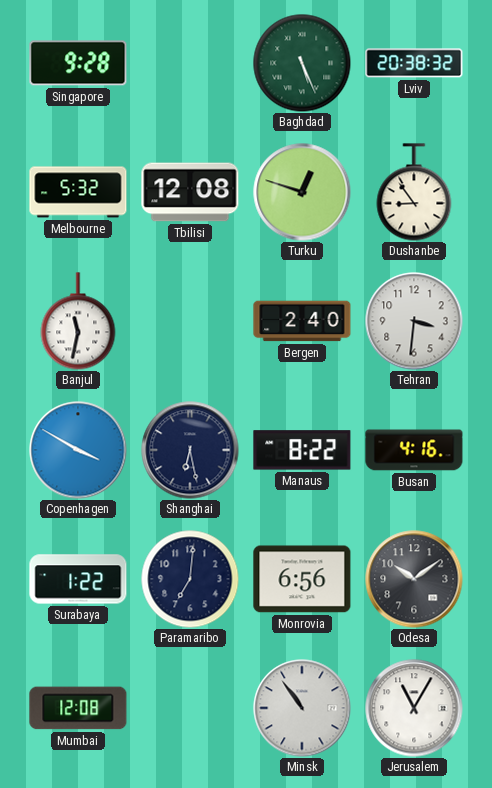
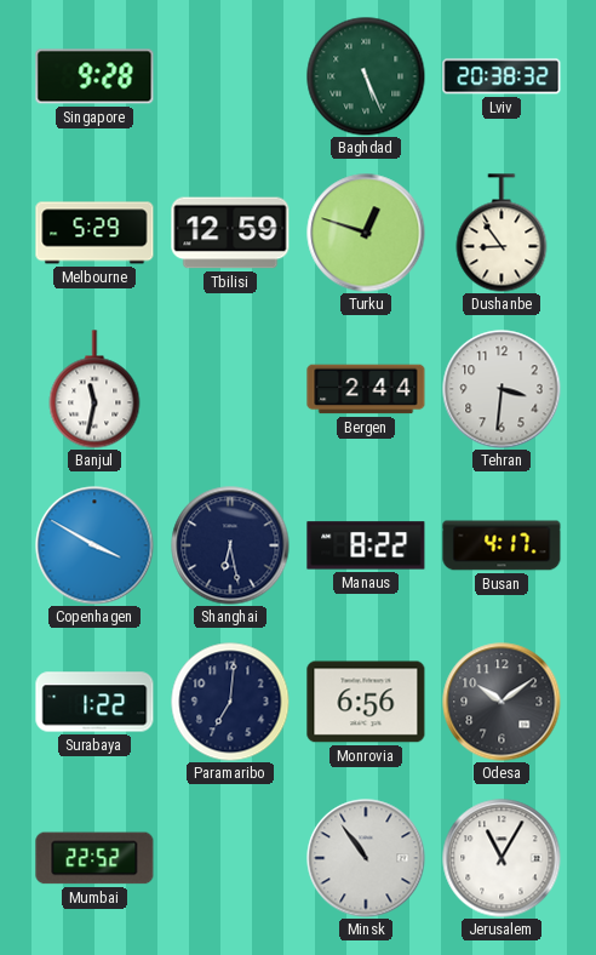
Melbourne: 5:32 -> 5:29 (94, 233)
Tbilisi: 12:08 -> 12:59 (230, 233)
Bergen: 2:40 -> 2:44 (366, 389)
Busan: 4:16 -> 4:17 (502, 545)
Mumbai: 12:08 -> 22:52 (94, 858)
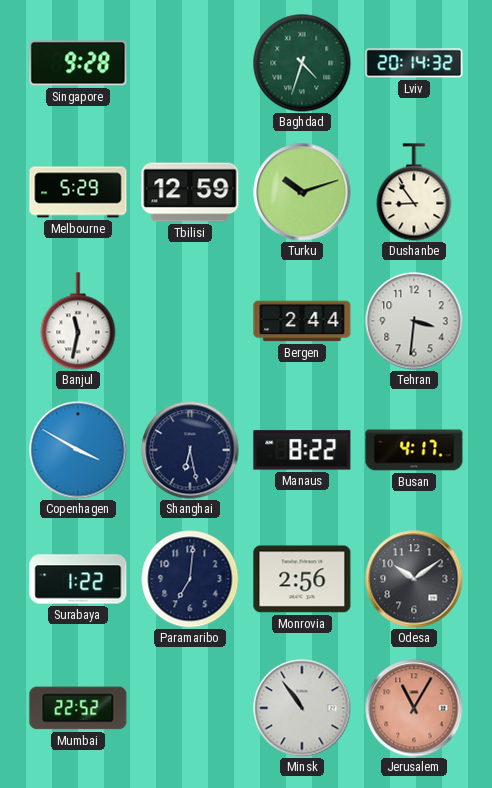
Baghdad: 5:26 -> 4:33 (302, 63)
Lviv: 20:38 -> 20:14 (414, 63)
Turku: 12:48 -> 10:12 (302, 192)
Monrovia: 6:56 -> 2:56 (302, 579)
Jerusalem dial: white -> salmon (414, 708)
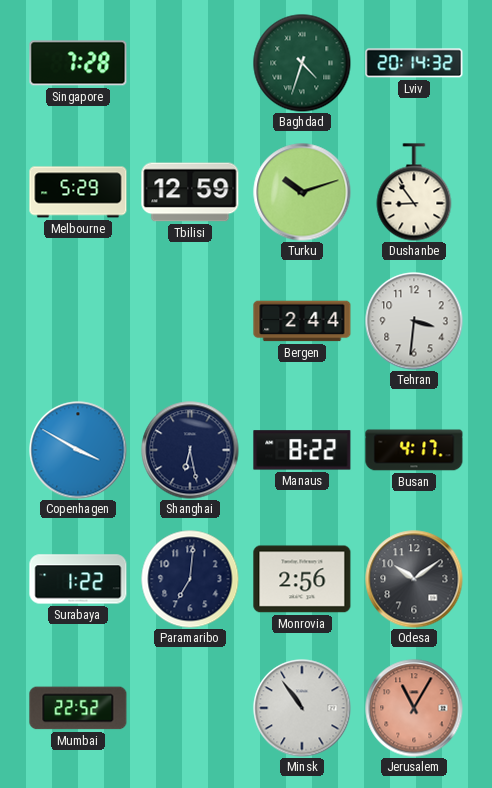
Singapore: 9:28 -> 7:28 (78, 63)
Banjul: 11:32 -> none (78, 321)
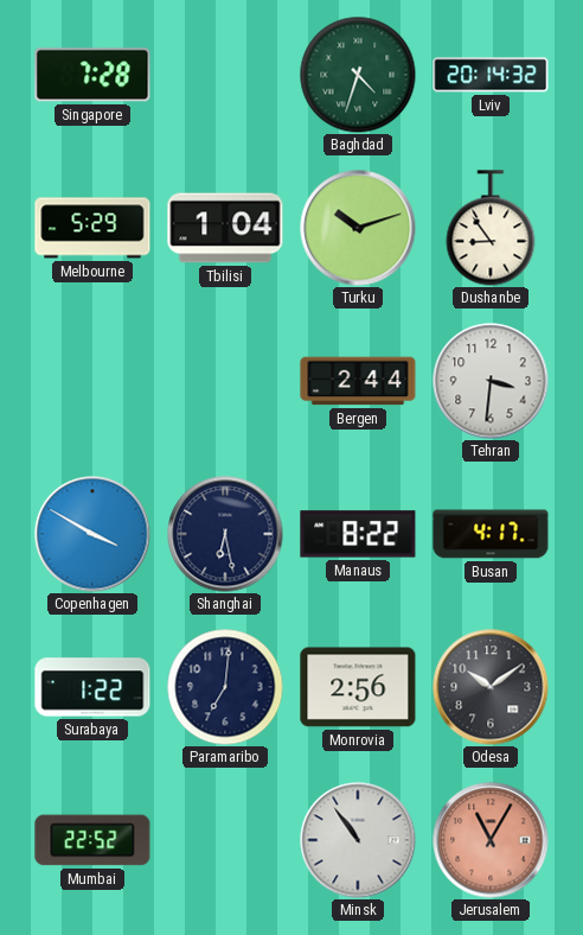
Tbilisi: 12:59 -> 1:04 (225, 228)
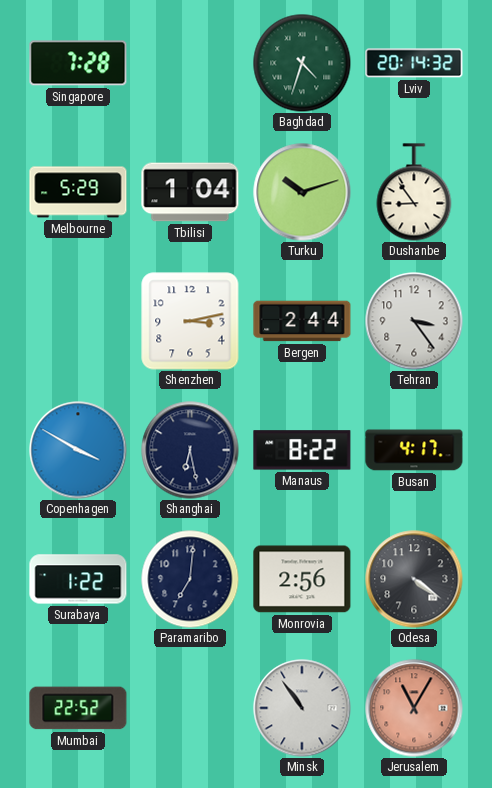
Shenzhen: none -> 3:13 (190, 321)
Tehran: 3:31 -> 3:24 (414, 321)
Odesa: 10:09 -> 4:21 (414, 579)
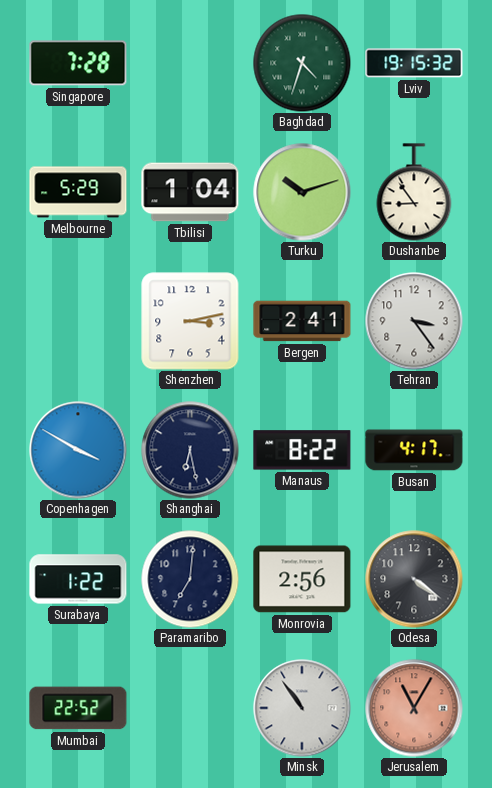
Lviv: 20:14 -> 19:15 (414, 63)
Bergen: 2:44 -> 2:41 (302, 321)
